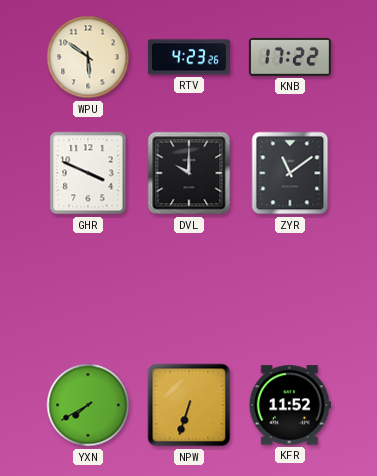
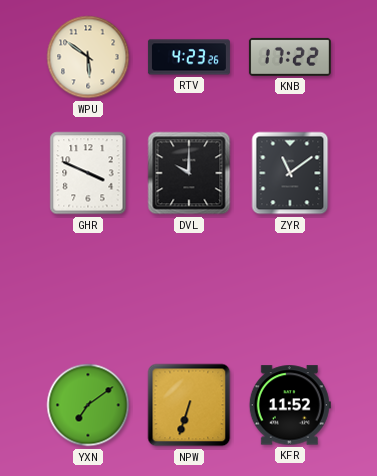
YXN: 7:40 -> 7:09 (88, 405)
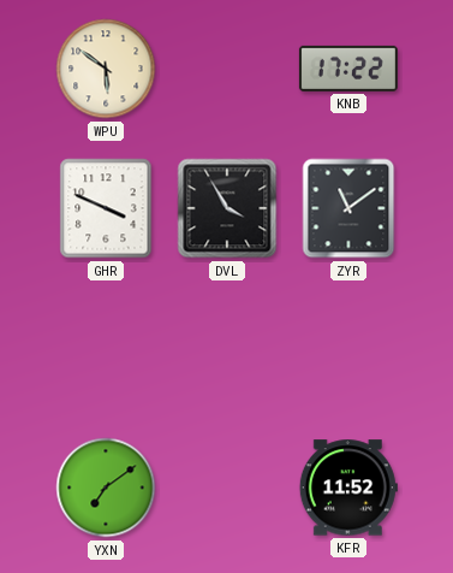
RTV: 4:23 -> none (189, 57)
DVL: 10:00 -> 3:55 (227, 208)
NPW: 6:33 -> none (189, 405)
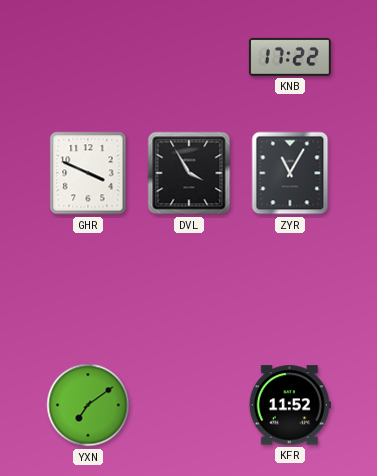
WPU: 5:51 -> none (106, 69)
ZYR: 11:09 -> 11:05 (290, 173)
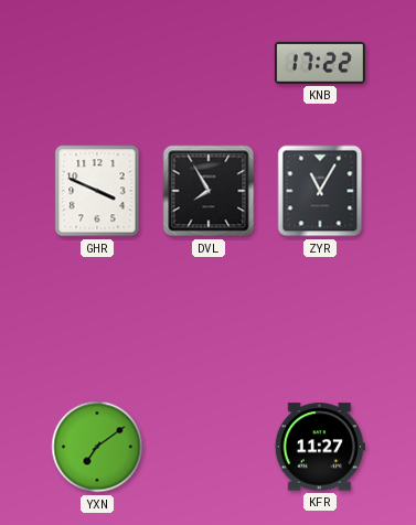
DVL: 3:55 -> 7:55 (209, 191)
KFR: 11:52 -> 11:27 (320, 447)
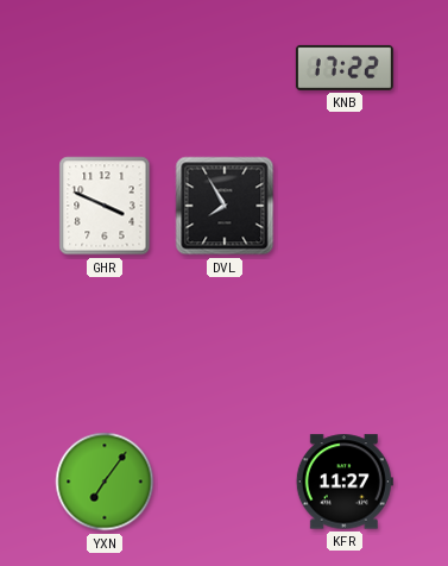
ZYR: 11:05 -> none (320, 191)
YXN: 7:09 -> 7:06 (105, 482)
